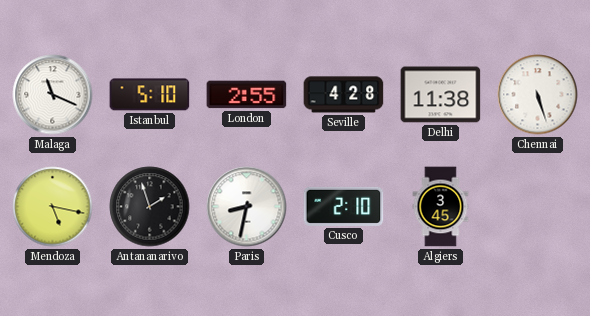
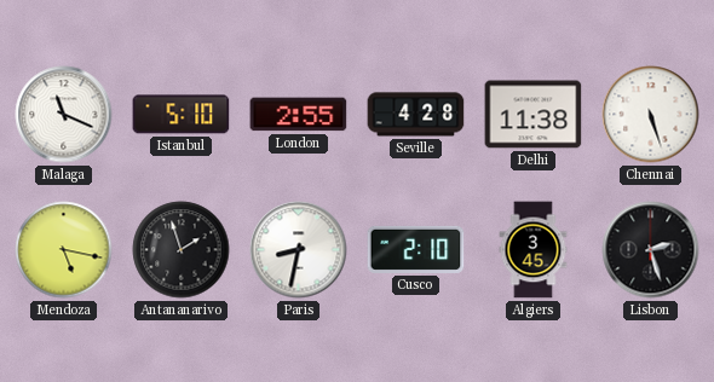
Lisbon: none -> 2:27 (651, 250)
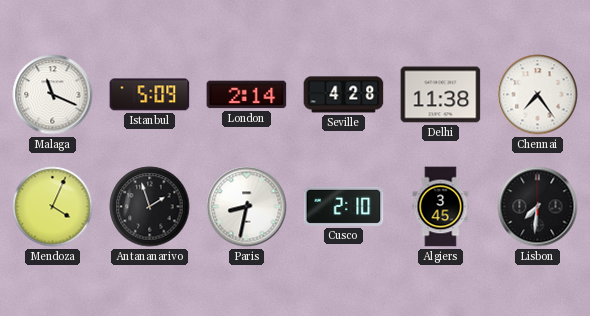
Istanbul: 5:10 -> 5:09 (150, 95)
London: 2:55 -> 2:14 (247, 95)
Chennai: 5:27 -> 7:24 (538, 95)
Mendoza: 5:17 -> 4:04 (53, 207)
Lisbon: 2:27 -> 7:31 (538, 207)
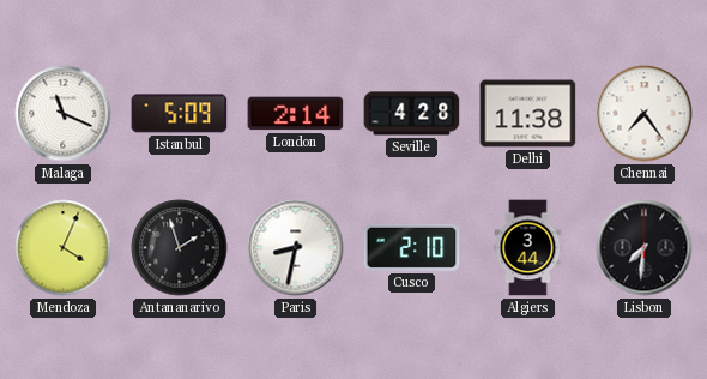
Algiers: 3:45 -> 3:44 (528, 248)
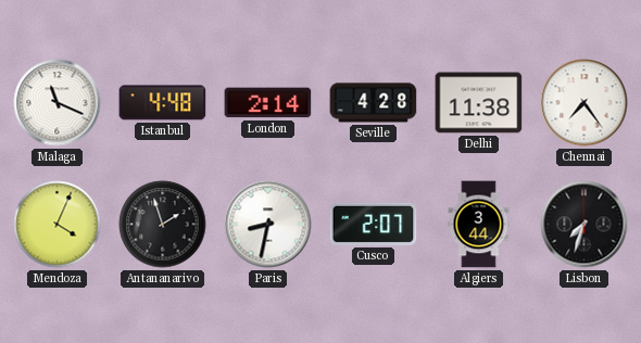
Istanbul: 5:09 -> 4:48 (163, 103)
Cusco: 2:10 -> 2:07 (374, 224)
Lisbon: 7:31 -> 7:33 (585, 225)
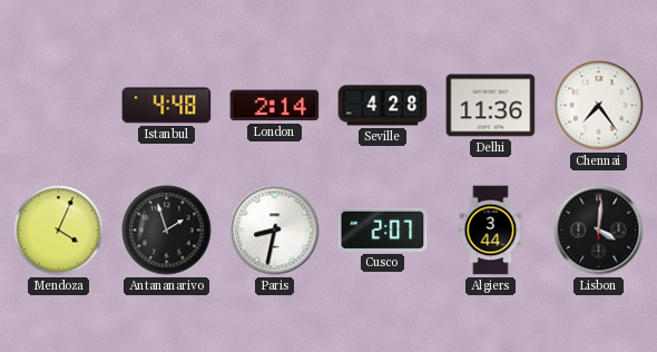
Malaga: 11:19 -> none (58, 103)
Delhi: 11:38 -> 11:36 (491, 106)
Lisbon: 7:33 -> 4:01 (599, 231)
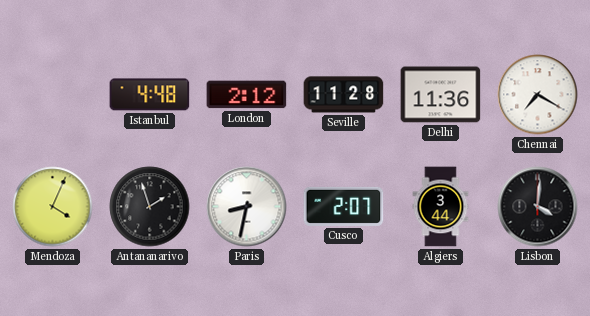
London: 2:14 -> 2:12 (247, 95)
Seville: 4:28 -> 11:28 (344, 95)
Chennai: 7:24 -> 7:20 (538, 95)
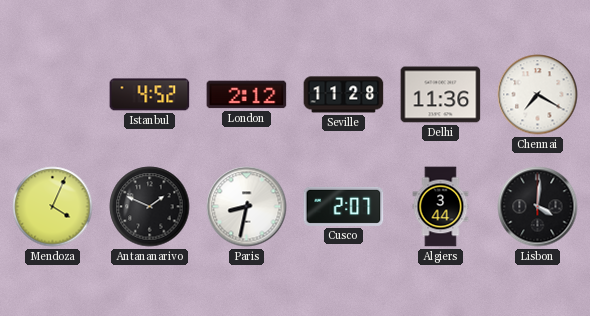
Istanbul: 4:48 -> 4:52 (150, 95)
Antananarivo: 1:57 -> 1:49 (150, 207)
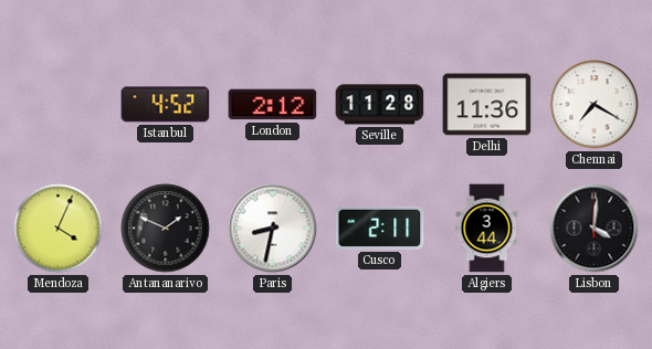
Cusco: 2:07 -> 2:11 (380, 228)
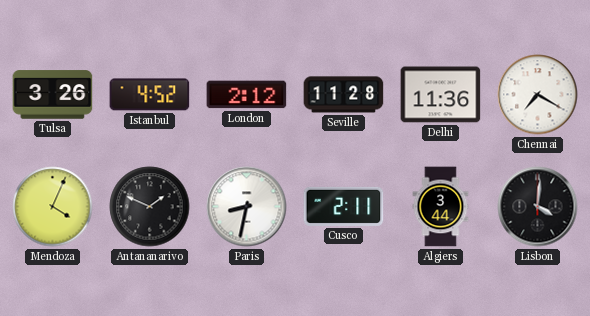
Tulsa: none -> 3:26 (53, 95)
